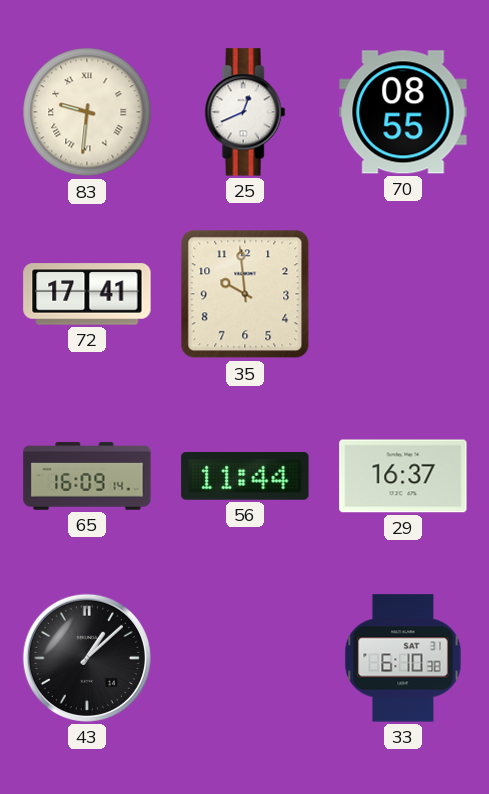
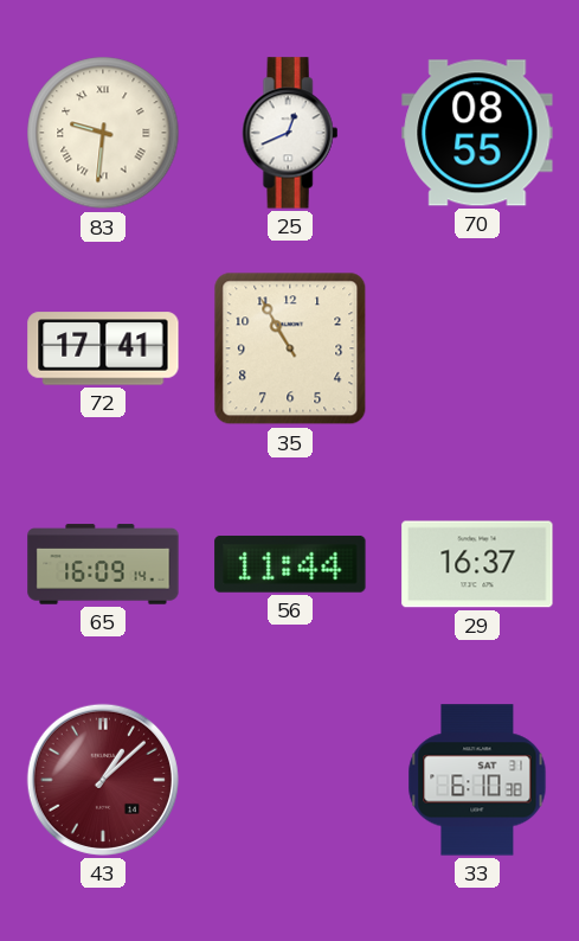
35: 9:59 -> 10:55 (290, 348)
43 dial: black -> burgundy (103, 780)
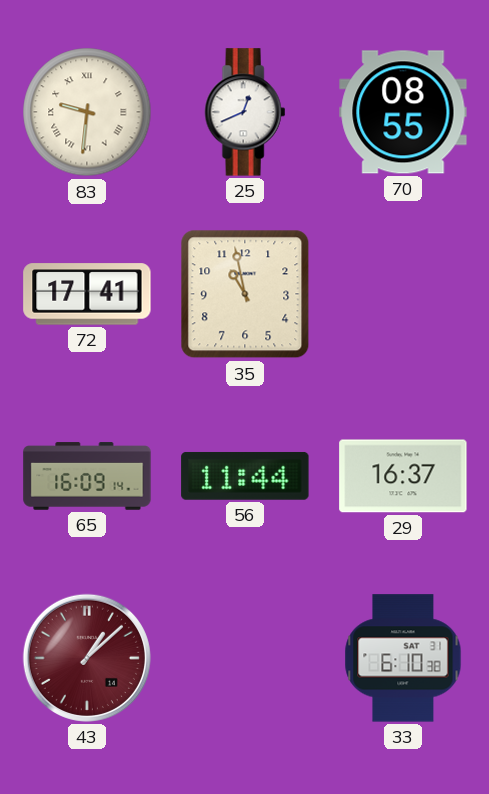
35: 10:55 -> 10:58 (245, 294)
